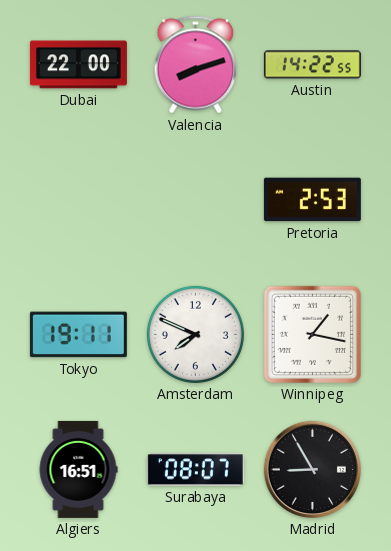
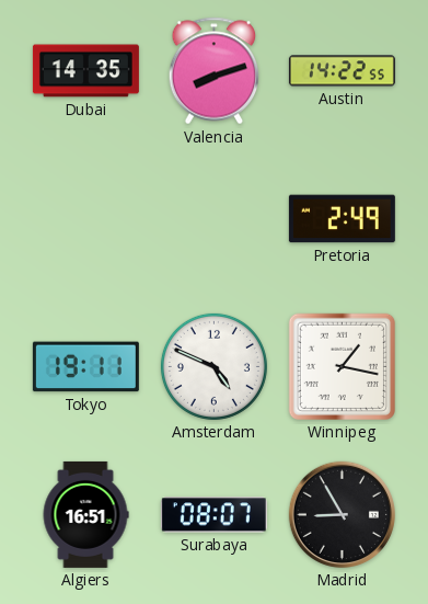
Dubai: 22:00 -> 14:35 (85, 71)
Pretoria: 2:53 -> 2:49 (342, 219)
Amsterdam: 7:49 -> 4:49 (213, 366)
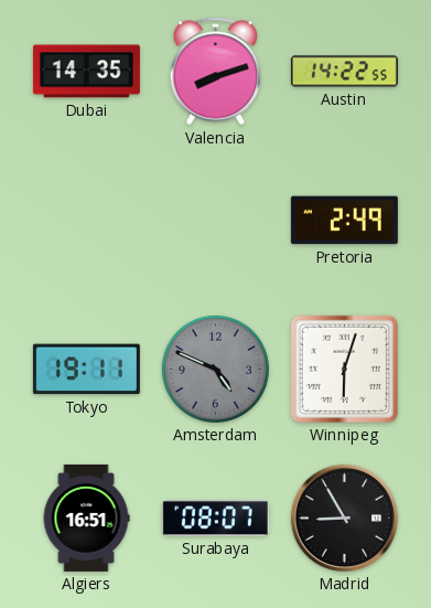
Amsterdam dial: white -> grey (215, 369)
Winnipeg: 1:17 -> 6:03 (344, 369)
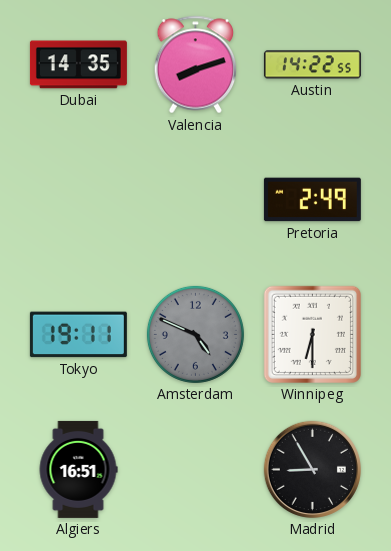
Winnipeg: 6:03 -> 6:30 (312, 334)
Surabaya: 08:07 -> none (215, 519)
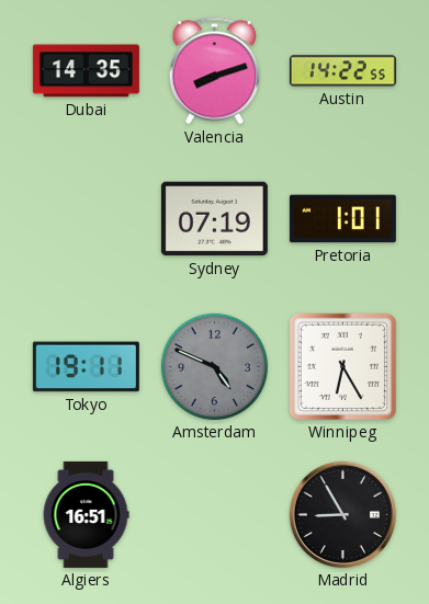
Sydney: none -> 07:19 (214, 219)
Pretoria: 2:49 -> 1:01 (342, 219)
Winnipeg: 6:30 -> 6:25 (342, 366)
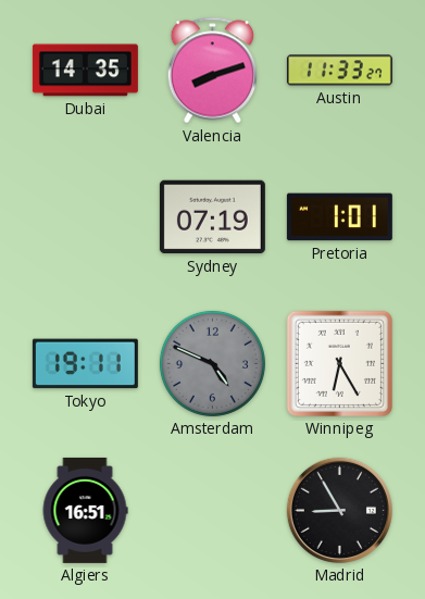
Austin: 14:22 -> 11:33 (339, 71)
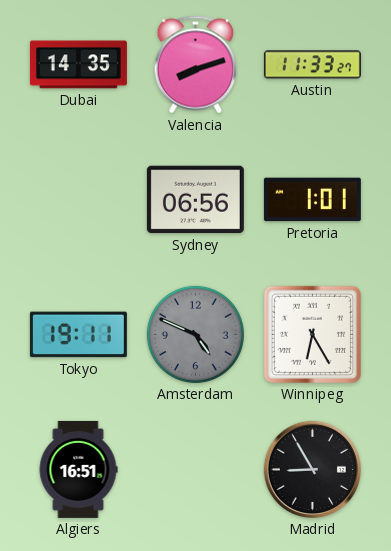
Sydney: 07:19 -> 06:56 (195, 200)
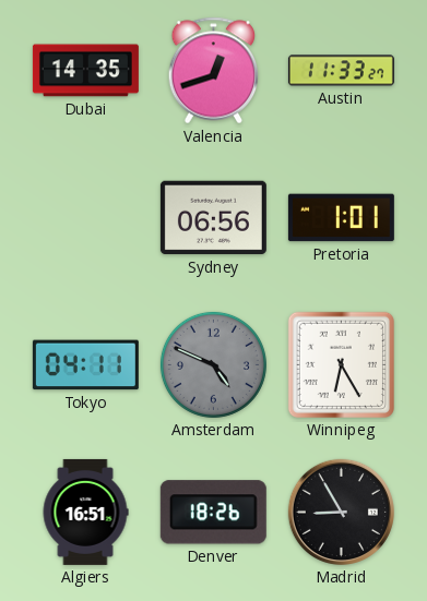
Valencia: 8:12 -> 12:42 (214, 71)
Tokyo: 19:11 -> 04:11 (85, 365)
Denver: none -> 18:26 (213, 513)
